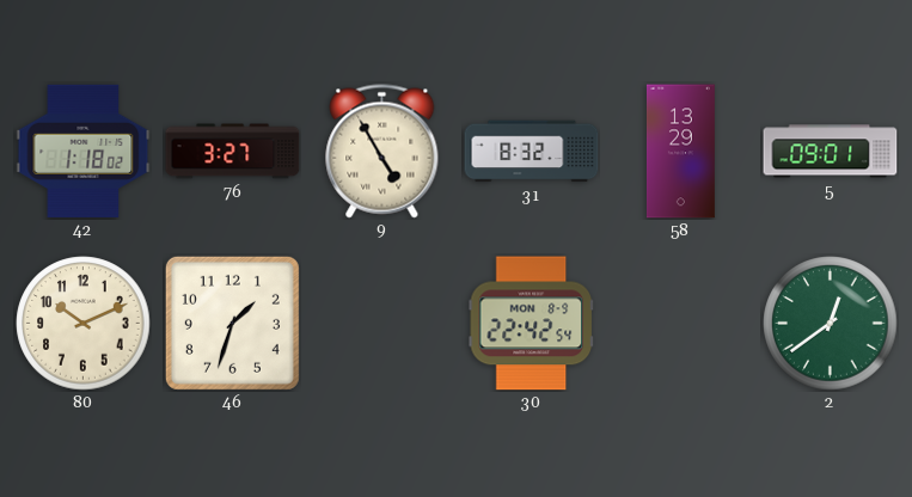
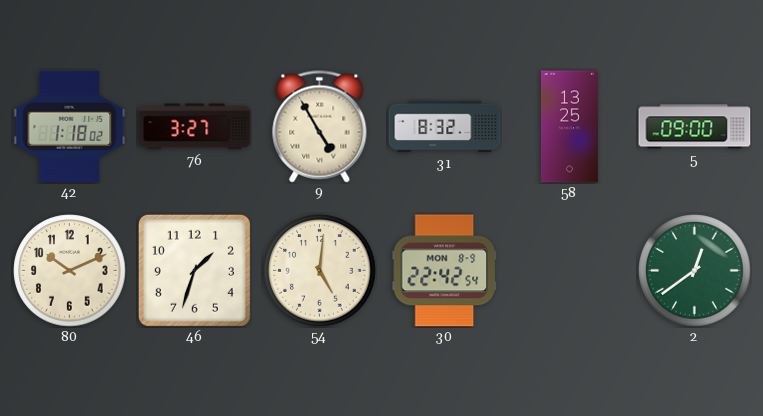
58: 13:29 -> 13:25 (569, 127)
5: 09:01 -> 09:00 (695, 127)
54: none -> 5:01 (320, 271)
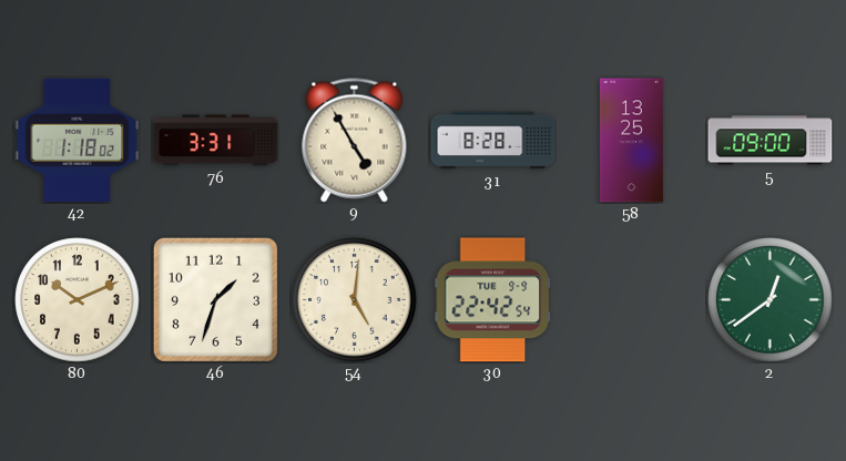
76: 3:27 -> 3:31 (216, 141)
31: 8:32 -> 8:28 (493, 141)
30 date: MON 8-9 -> TUE 9-9 (492, 300)
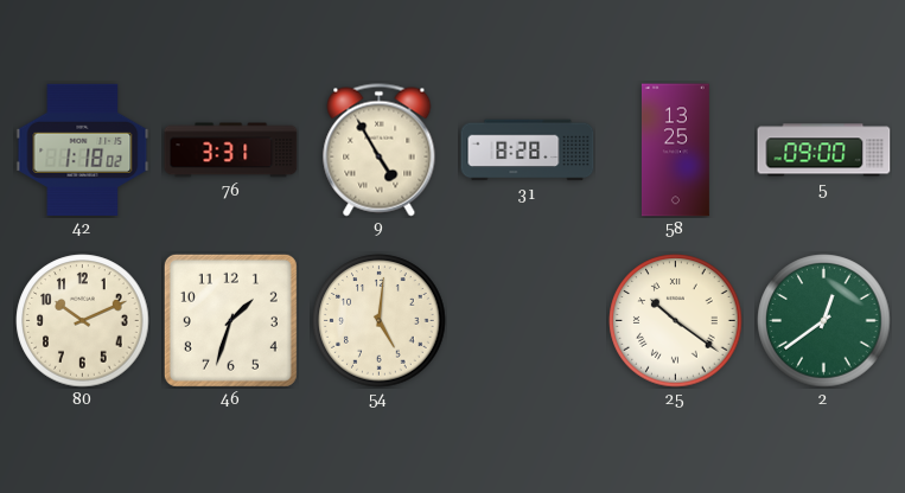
30: 22:42 -> none (492, 300)
25: none -> 10:21 (676, 321)
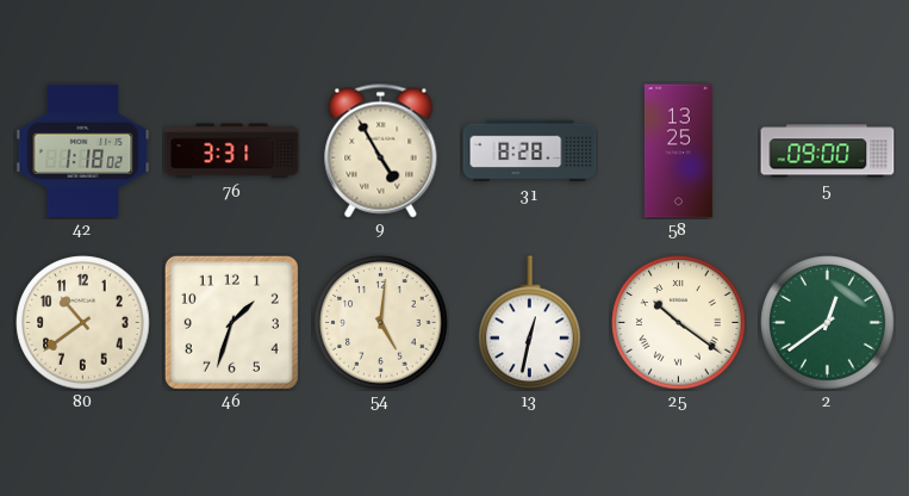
80: 10:11 -> 10:39 (83, 323)
13: none -> 12:32 (530, 323)
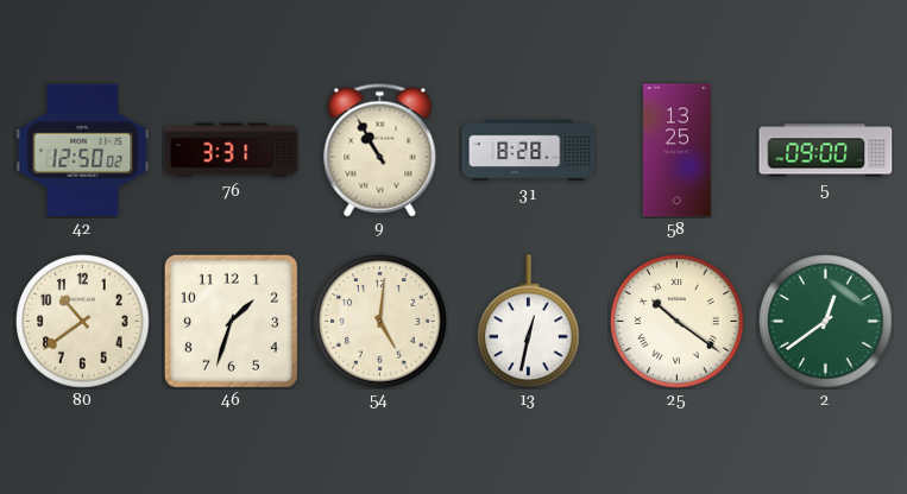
42: 1:18 -> 12:50 (83, 150)
9: 4:55 -> 10:55 (380, 151)
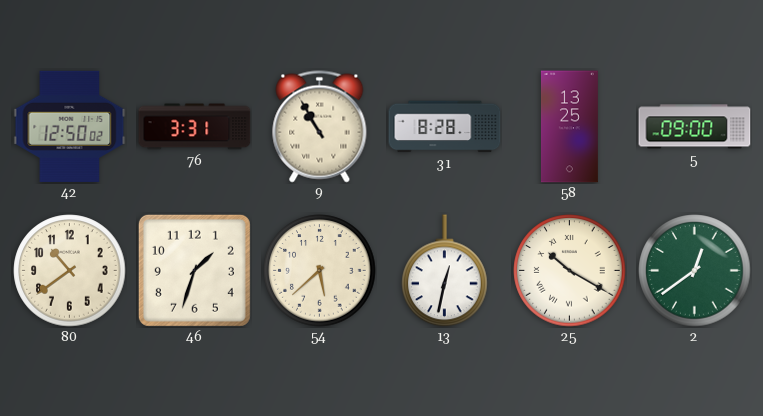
54: 5:01 -> 5:38 (320, 271)
25: 10:21 -> 10:20 (570, 271)
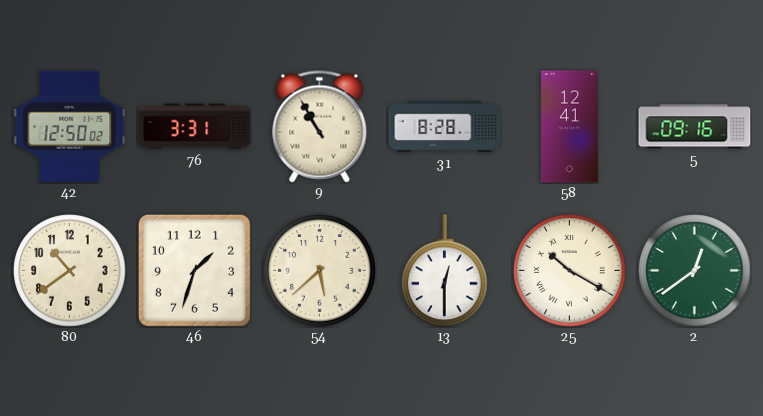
58: 13:25 -> 12:41 (569, 127)
5: 09:00 -> 09:16 (695, 127)
13: 12:32 -> 12:30 (445, 271)
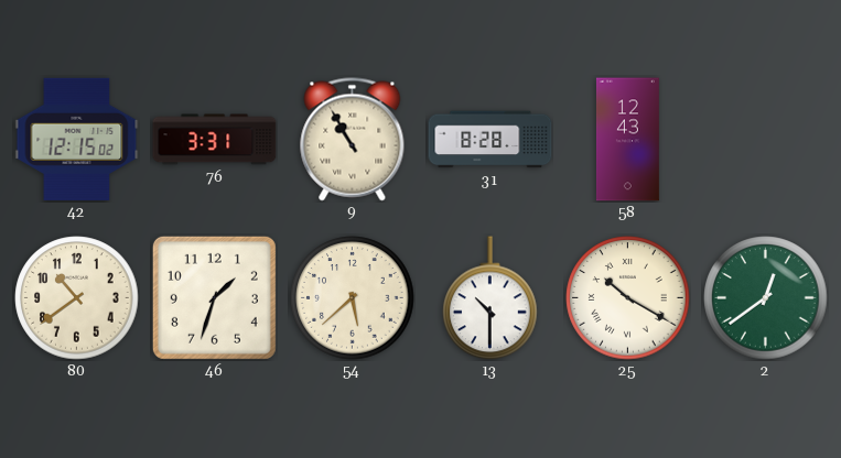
42: 12:50 -> 12:15 (77, 139)
58: 12:41 -> 12:43 (627, 140)
5: 09:16 -> none (695, 127)
13: 12:30 -> 10:30 (490, 298)
